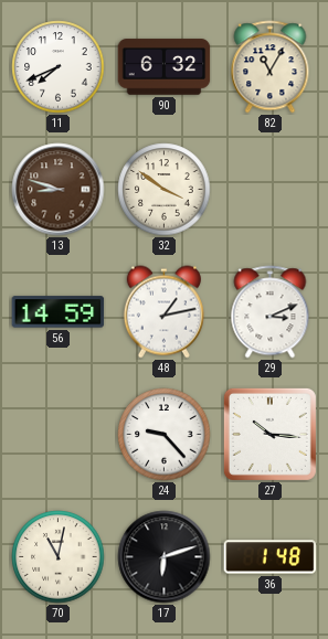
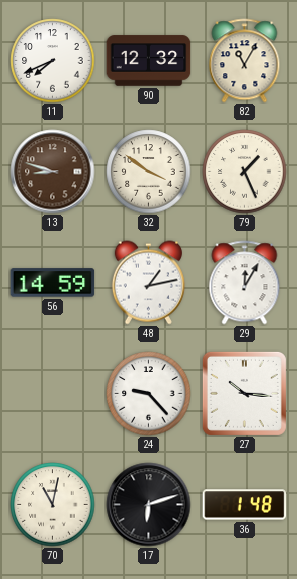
90: 6:32 -> 12:32 (149, 61)
79: none -> 1:26 (245, 172)
29: 3:11 -> 12:05 (245, 283)
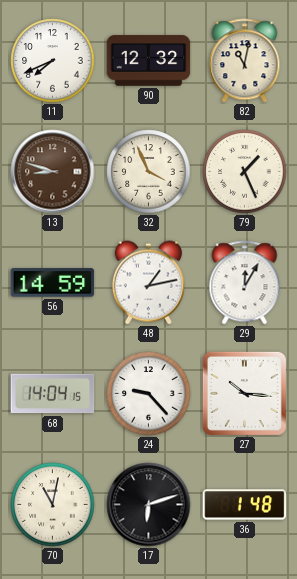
82: 11:05 -> 11:02 (245, 61)
32: 3:51 -> 3:56 (149, 172)
68: none -> 14:04 (53, 394)
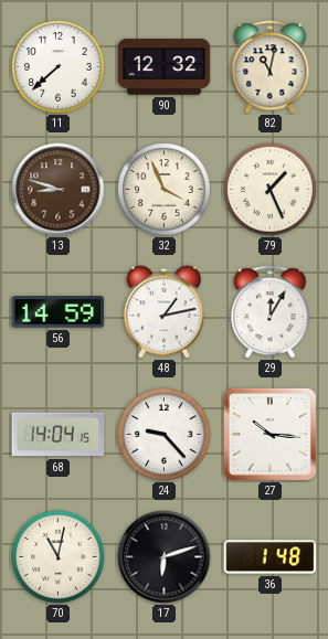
11: 7:41 -> 7:38 (59, 67)
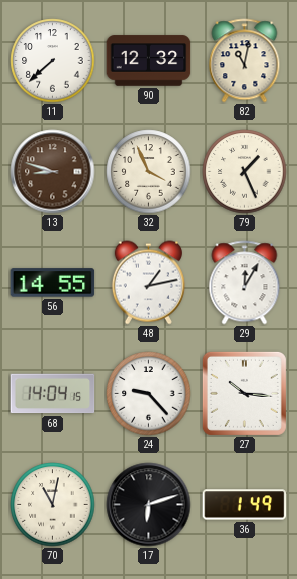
56: 14:59 -> 14:55 (53, 283)
36: 1:48 -> 1:49 (245, 505)
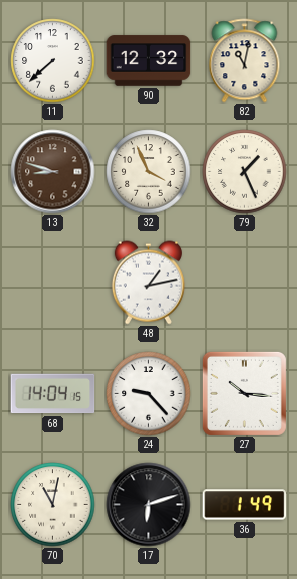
56: 14:55 -> none (53, 283)
29: 12:05 -> none (245, 283)
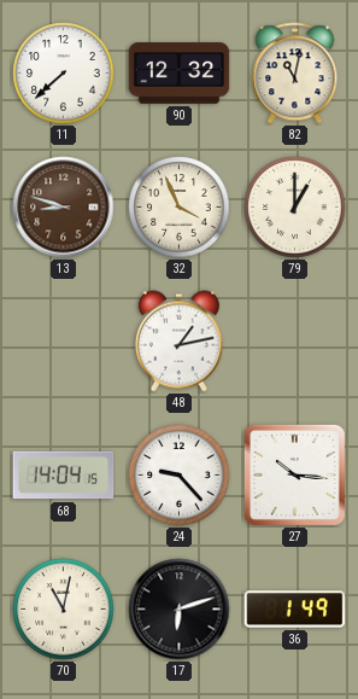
79: 1:26 -> 1:00 (295, 208)
